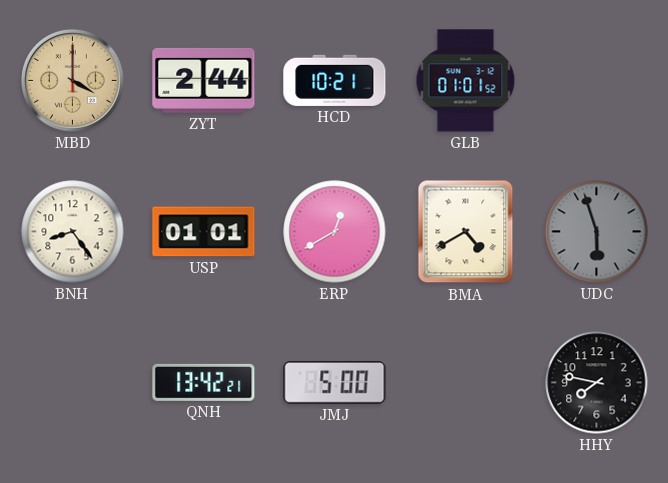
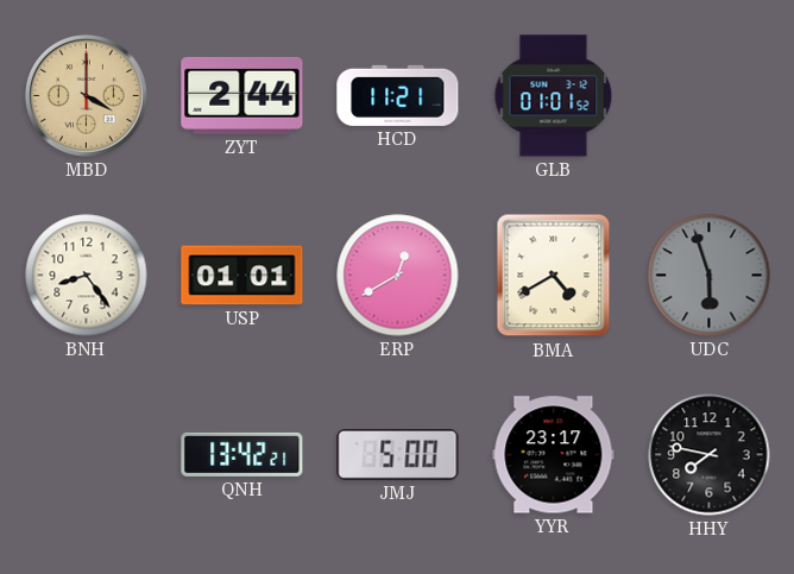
HCD: 10:21 -> 11:21 (398, 95)
YYR: none -> 23:17 (554, 455)
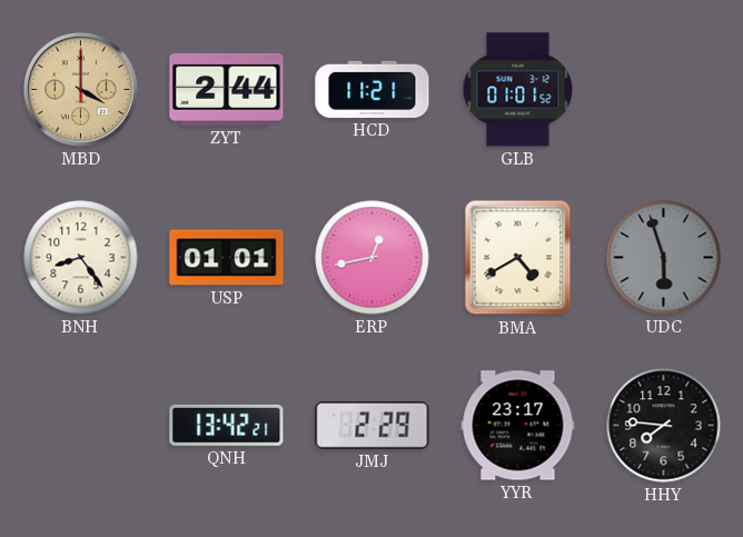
ERP: 12:40 -> 12:43 (373, 258)
JMJ: 5:00 -> 2:29 (373, 426)
HHY: 7:47 -> 7:46 (664, 426)
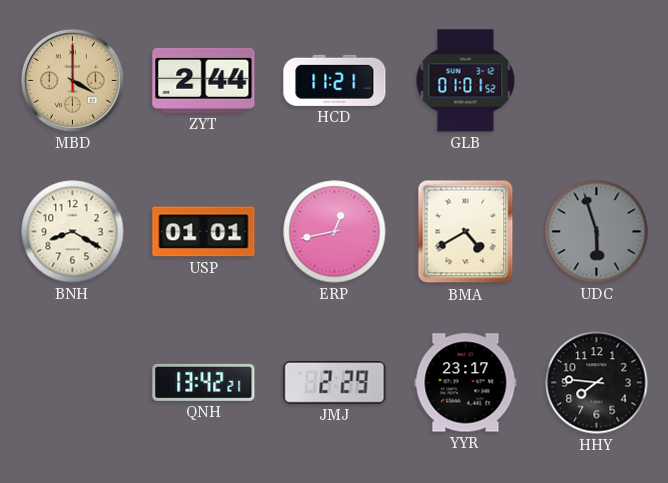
BNH: 8:24 -> 8:20 (73, 232)
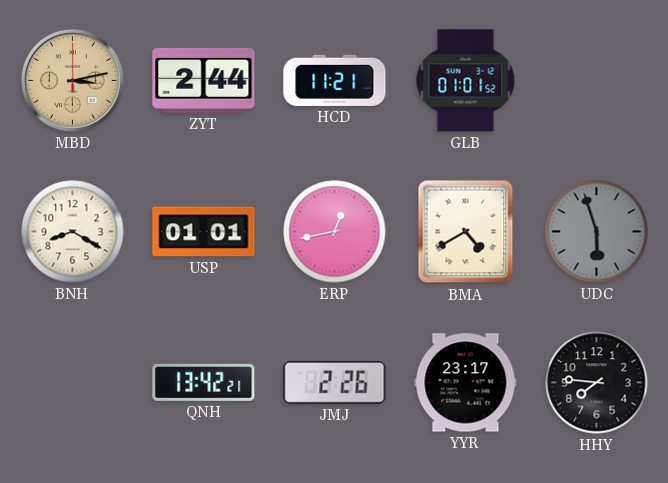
MBD: 4:00 -> 3:13 (73, 81)
JMJ: 2:29 -> 2:26 (335, 383)
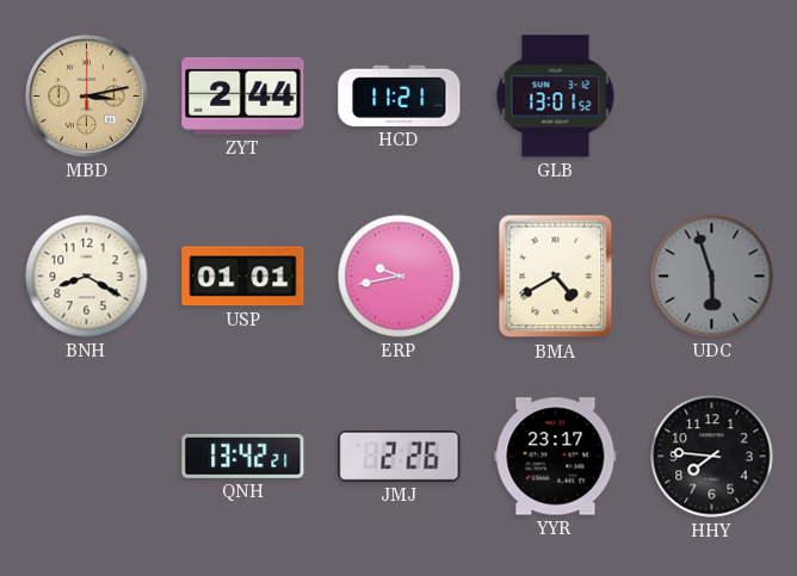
GLB: 01:01 -> 13:01 (556, 97)
ERP: 12:43 -> 9:43 (400, 277)
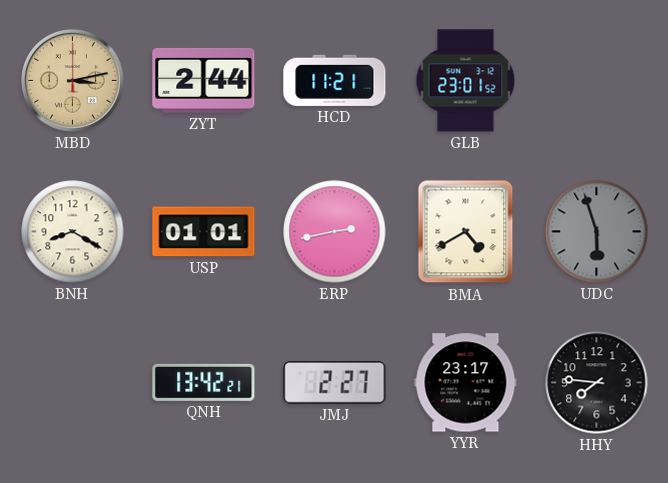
GLB: 13:01 -> 23:01 (466, 81)
ERP: 9:43 -> 2:43 (335, 232)
JMJ: 2:26 -> 2:27 (335, 383)
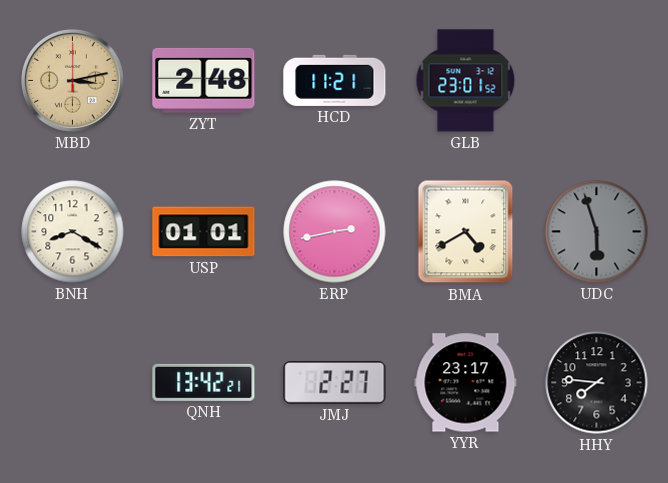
ZYT: 2:44 -> 2:48 (204, 80)
